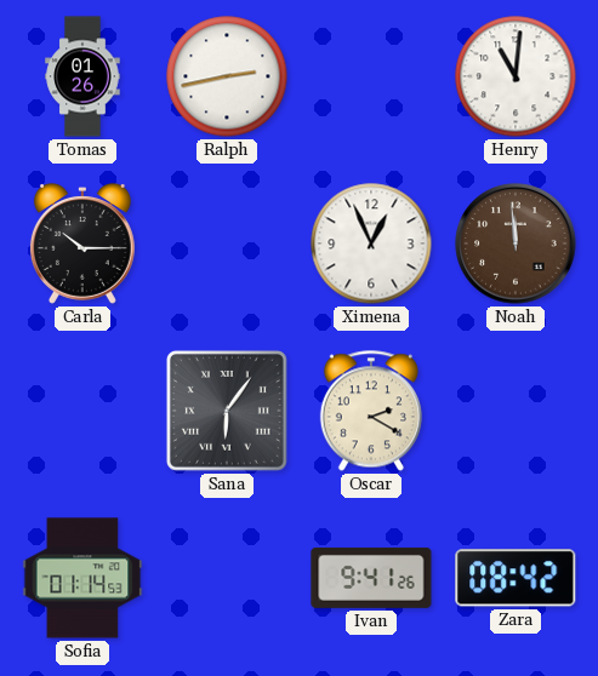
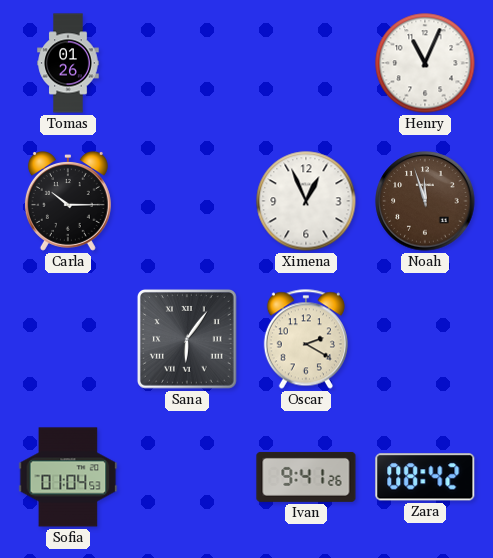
Ralph: 2:43 -> none (227, 76)
Henry: 11:01 -> 11:04 (425, 63)
Noah: 11:59 -> 11:57 (425, 201)
Sofia: 01:14 -> 01:04 (68, 477)
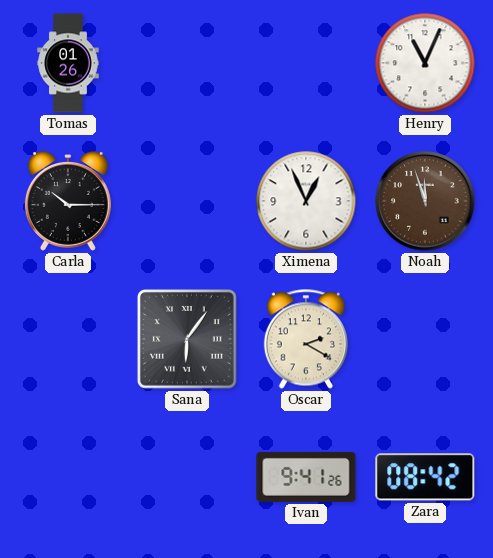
Sofia: 01:04 -> none (68, 477)
